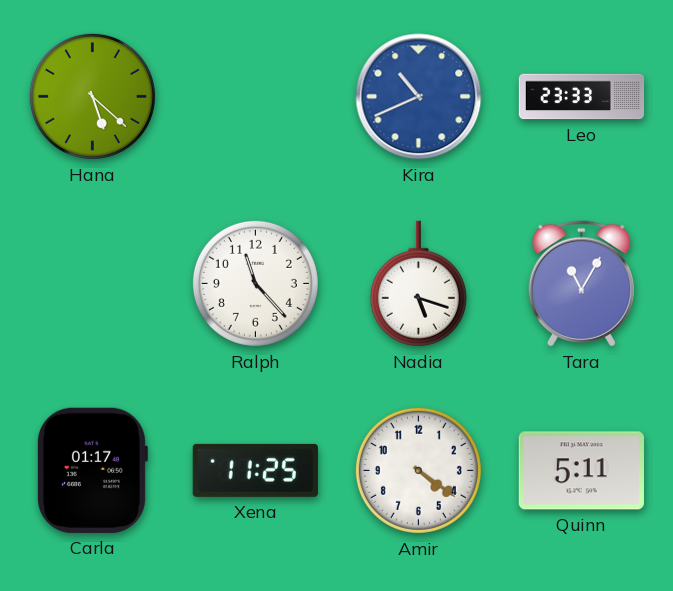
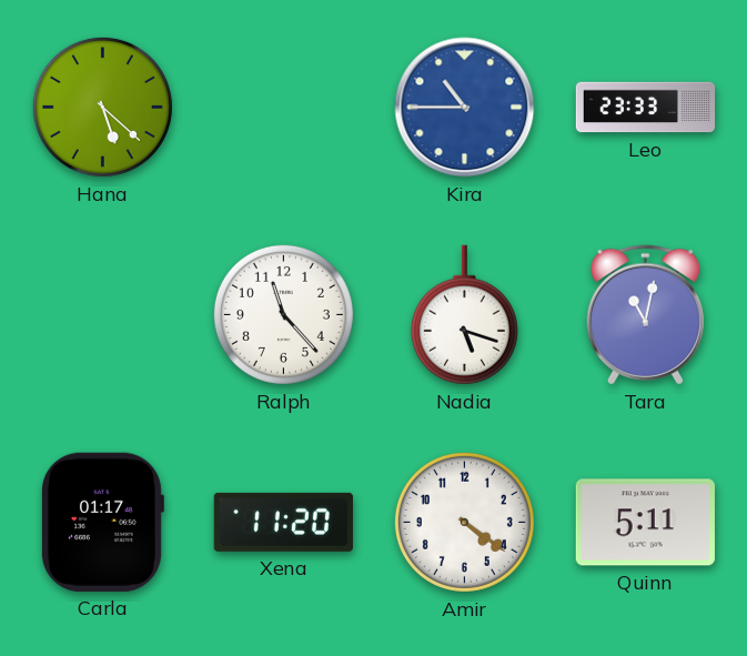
Kira: 10:41 -> 10:45 (465, 108)
Tara: 11:05 -> 11:02 (645, 315)
Xena: 11:25 -> 11:20 (283, 522)
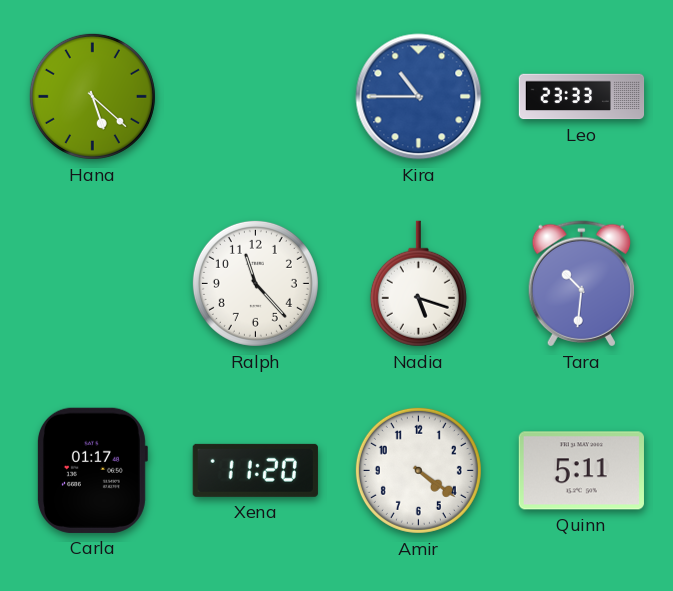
Tara: 11:02 -> 10:31 (581, 284)
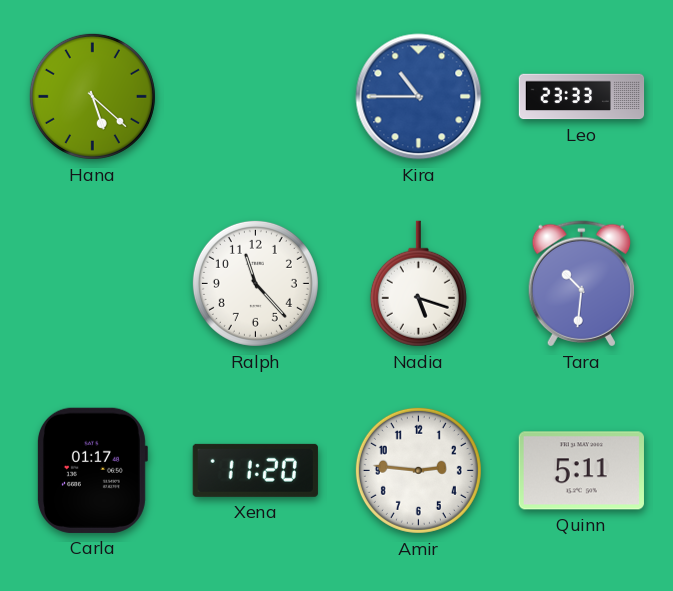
Amir: 4:21 -> 2:46 (418, 470)
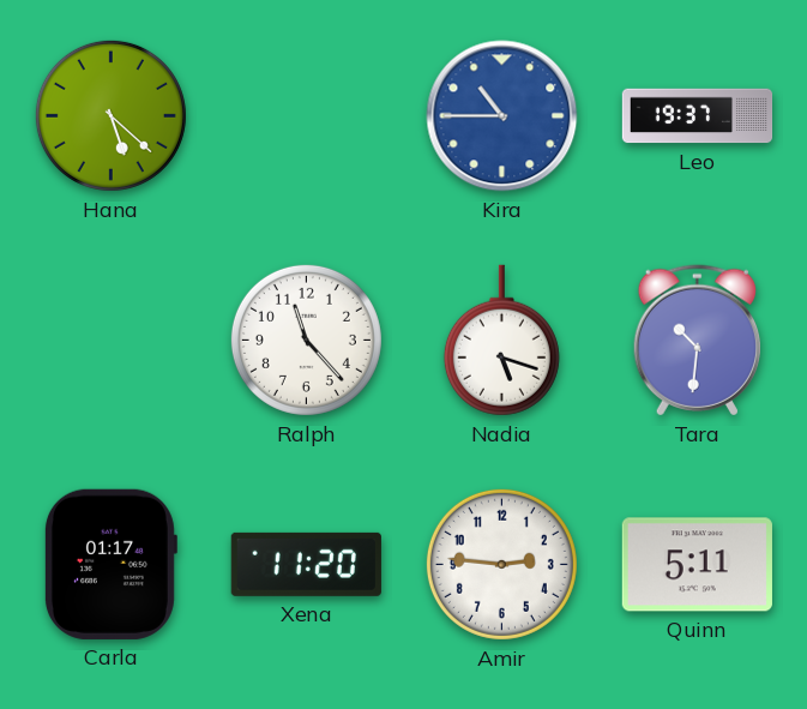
Leo: 23:33 -> 19:37 (698, 116)
